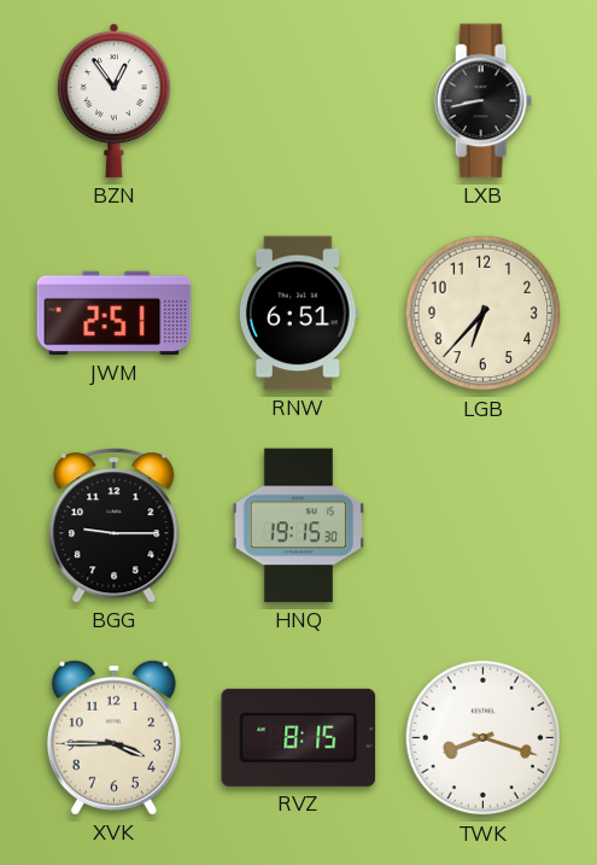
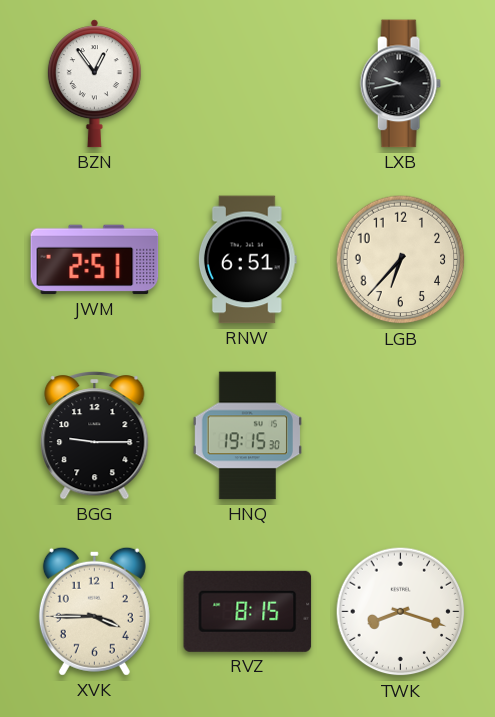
LXB: 8:43 -> 9:43 (400, 84)
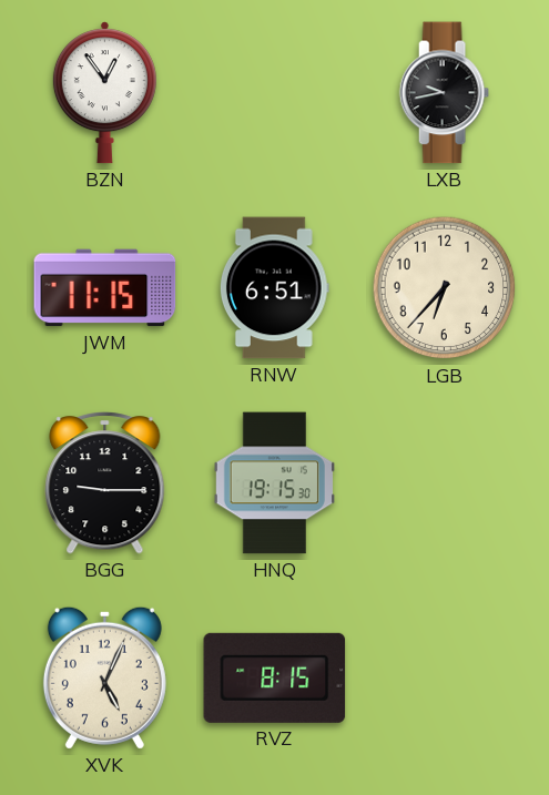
JWM: 2:51 -> 11:15 (105, 288)
XVK: 3:45 -> 5:04 (104, 677)
TWK: 8:18 -> none (401, 612)
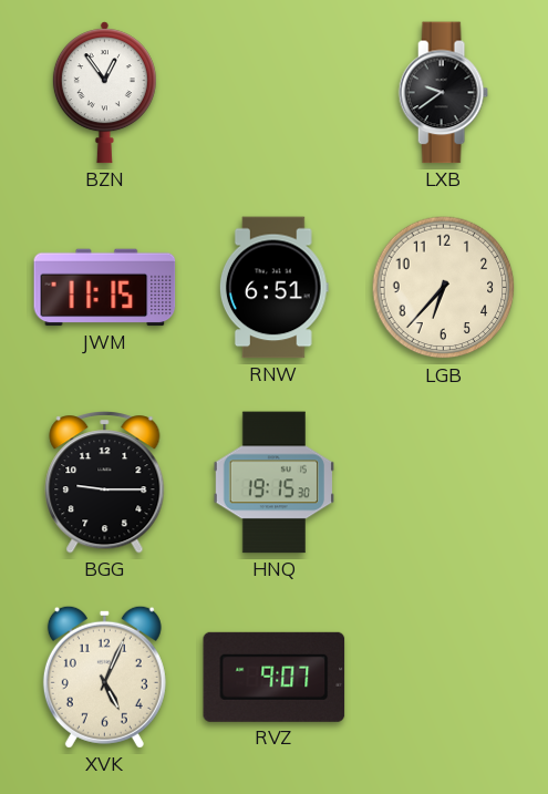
LXB: 9:43 -> 9:39 (443, 93)
RVZ: 8:15 -> 9:07 (275, 677)
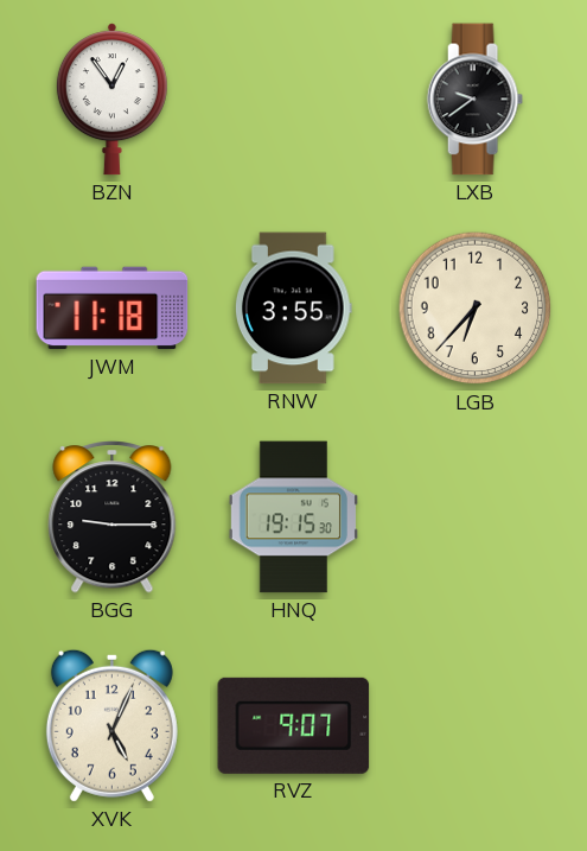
JWM: 11:15 -> 11:18 (113, 309)
RNW: 6:51 -> 3:55 (293, 309)
